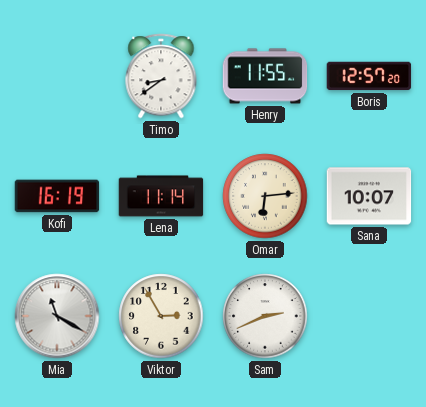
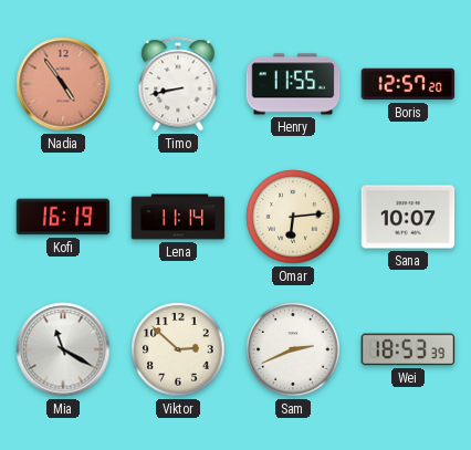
Nadia: none -> 4:54 (63, 84)
Timo: 8:39 -> 8:43 (178, 84)
Viktor: 2:55 -> 2:52 (178, 349)
Wei: none -> 18:53 (408, 349)
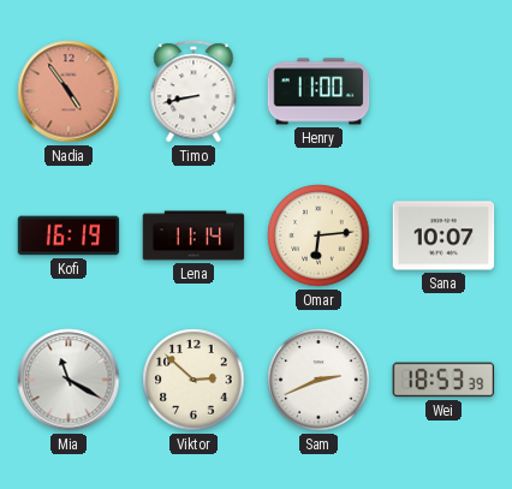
Henry: 11:55 -> 11:00 (318, 91)
Boris: 12:57 -> none (408, 84)
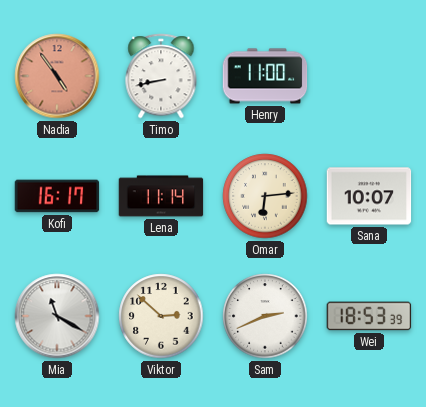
Kofi: 16:19 -> 16:17 (57, 196)
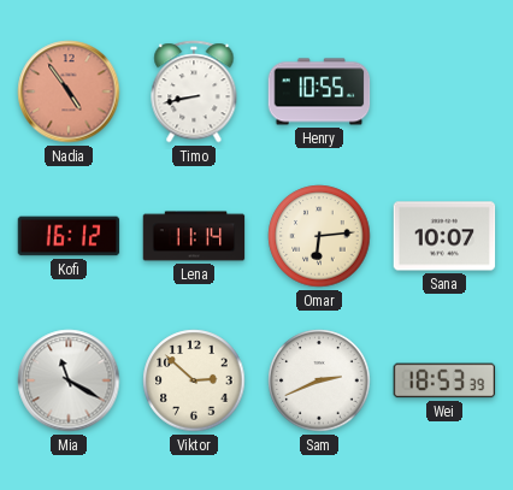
Henry: 11:00 -> 10:55 (319, 91)
Kofi: 16:17 -> 16:12 (69, 236)
